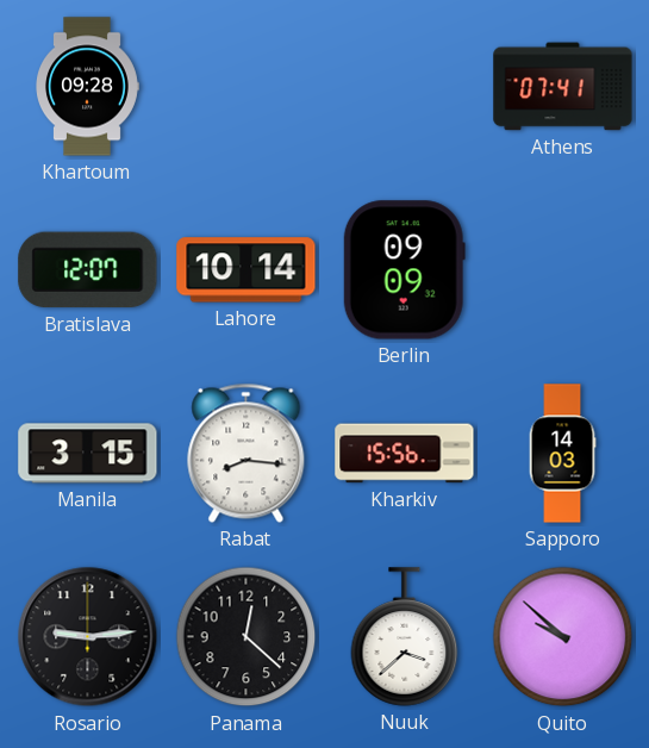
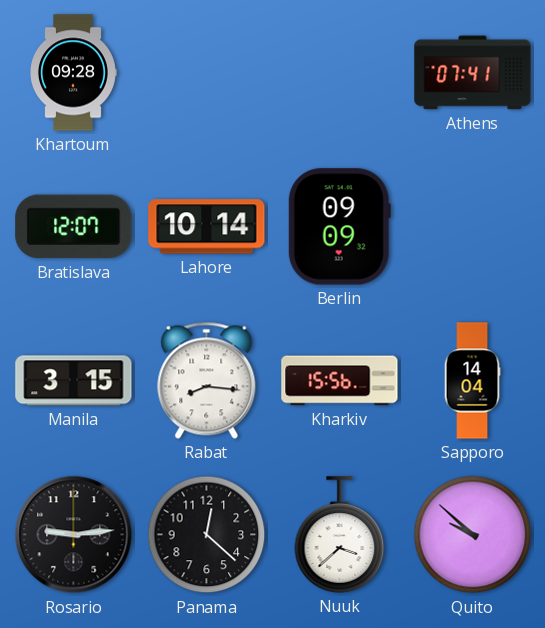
Sapporo: 14:03 -> 14:04 (472, 381)
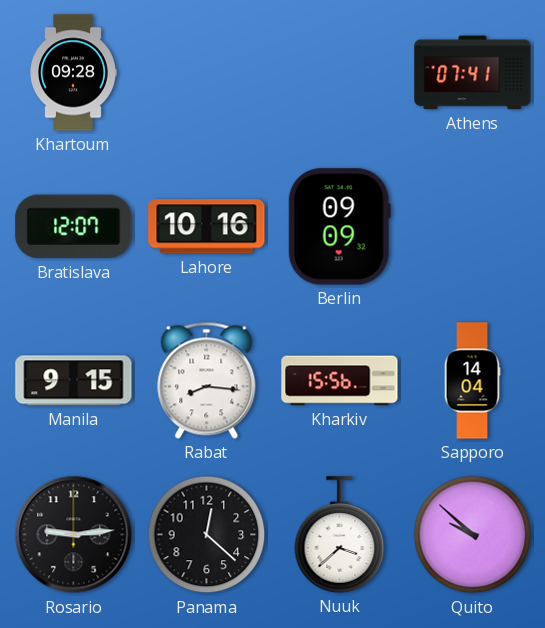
Lahore: 10:14 -> 10:16 (207, 227)
Manila: 3:15 -> 9:15 (74, 381)
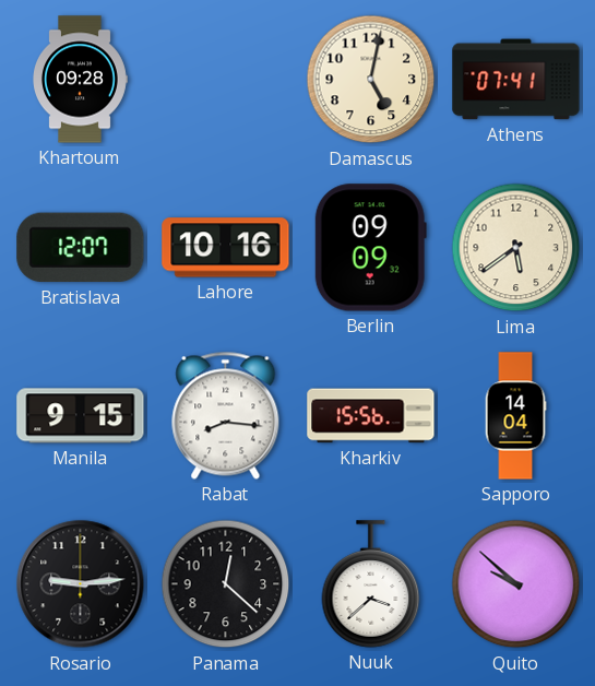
Damascus: none -> 5:02 (371, 80)
Lima: none -> 5:39 (516, 248)
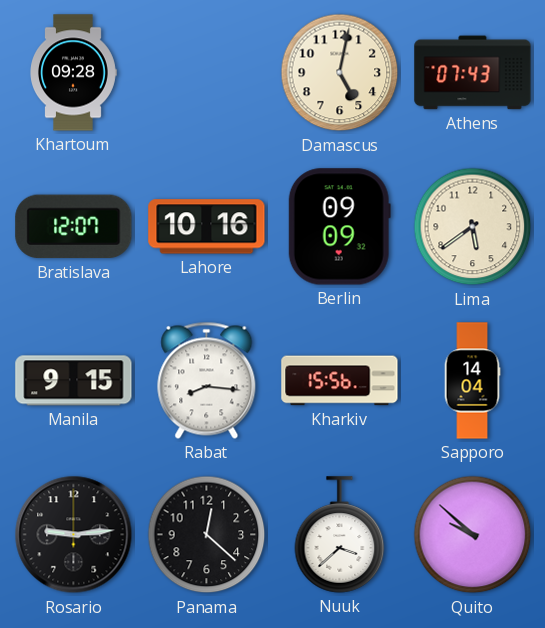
Athens: 07:41 -> 07:43 (473, 73)
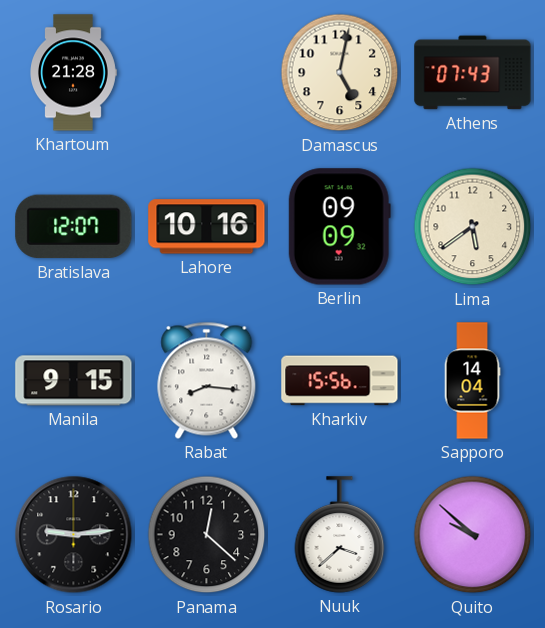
Khartoum: 09:28 -> 21:28 (73, 73)
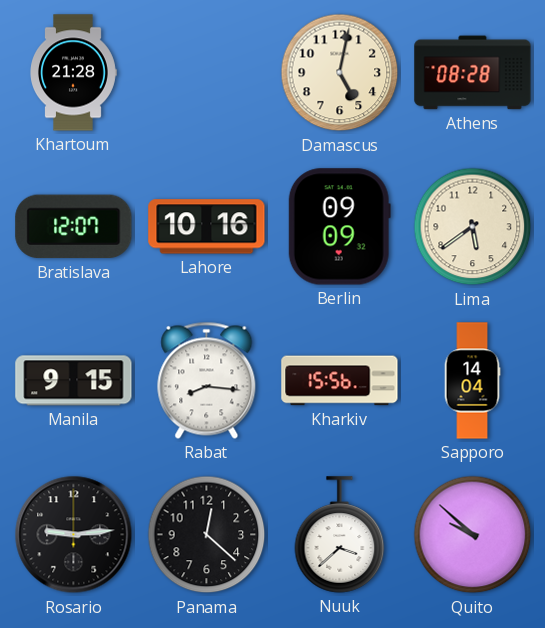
Athens: 07:43 -> 08:28 (473, 73)
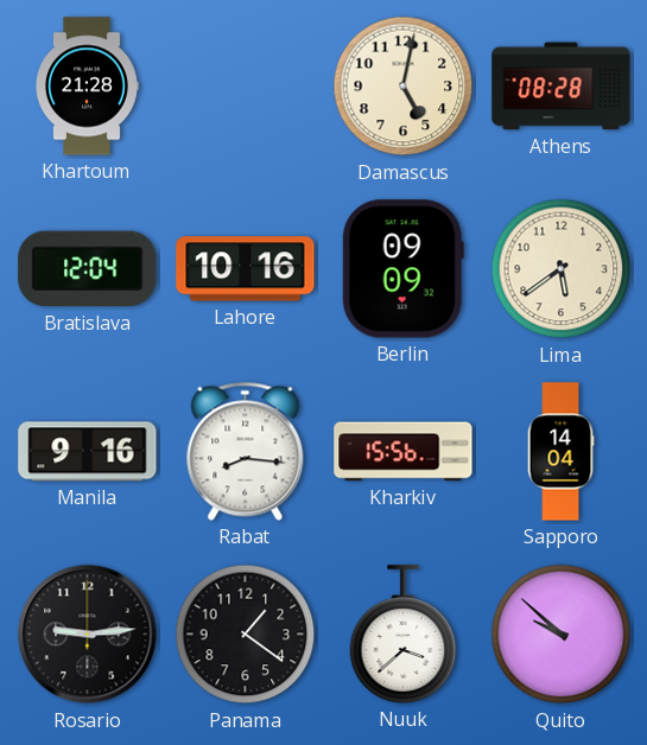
Bratislava: 12:07 -> 12:04 (88, 269)
Manila: 9:15 -> 9:16 (88, 452)
Panama: 12:22 -> 1:21 (246, 635)
